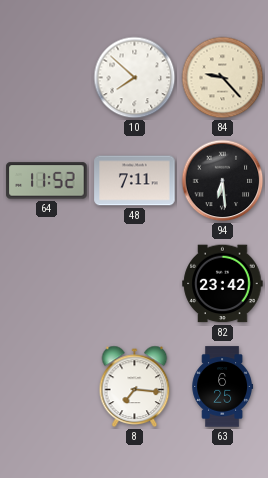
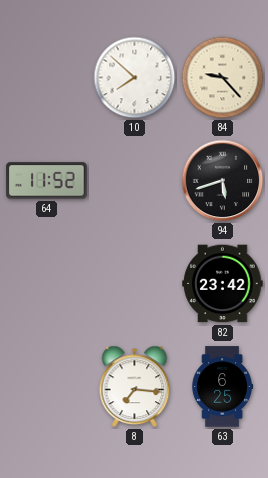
48: 7:11 -> none (135, 181)
94: 6:29 -> 5:42 (223, 181)
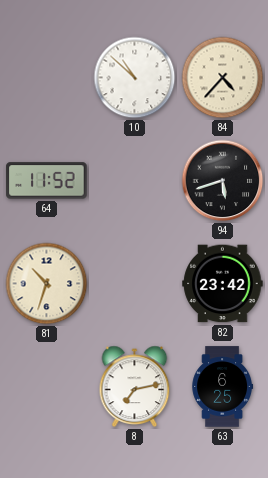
10: 7:52 -> 10:52 (135, 78)
84: 9:23 -> 4:37 (223, 78)
81: none -> 10:33 (47, 284)
8: 7:16 -> 7:13 (135, 387)
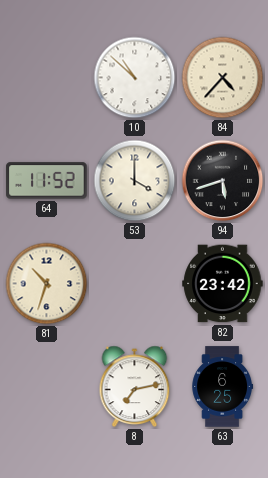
53: none -> 4:00 (135, 181)
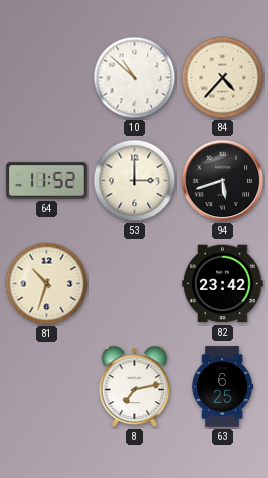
53: 4:00 -> 3:00 (135, 181)
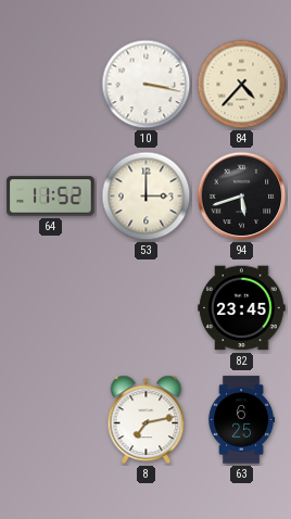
10: 10:52 -> 3:17 (147, 85)
81: 10:33 -> none (47, 284)
82: 23:42 -> 23:45 (242, 308)
